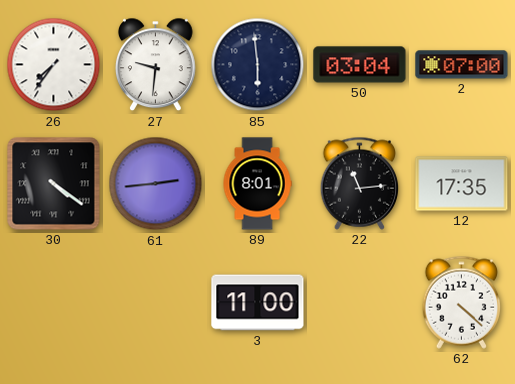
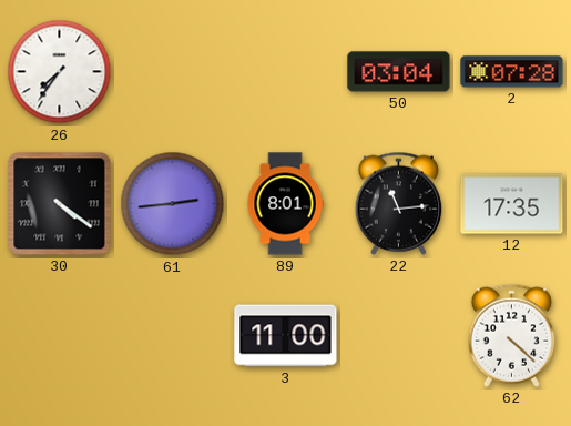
27: 9:31 -> none (156, 65)
85: 5:59 -> none (258, 65)
2: 07:00 -> 07:28 (512, 72)
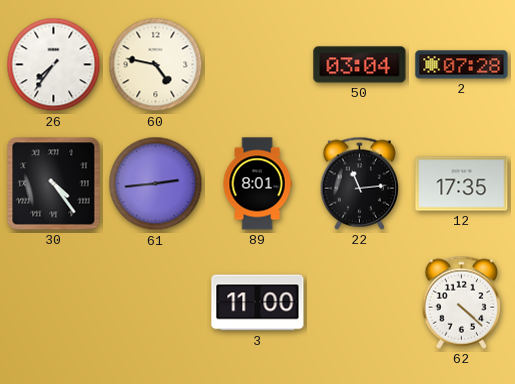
60: none -> 4:47 (156, 65)
30: 4:21 -> 4:24 (54, 184)
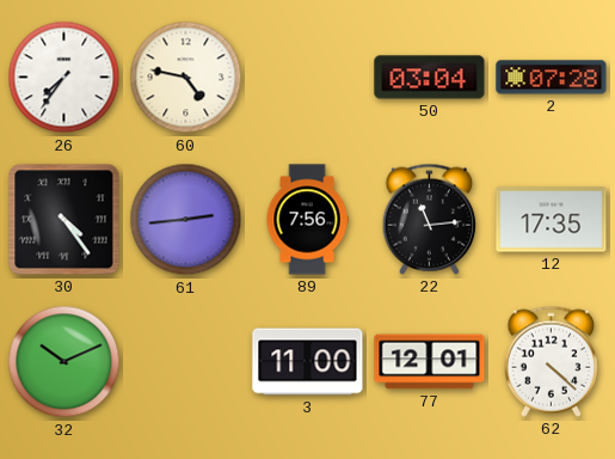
89: 8:01 -> 7:56 (307, 220)
32: none -> 10:11 (64, 362)
77: none -> 12:01 (430, 362)
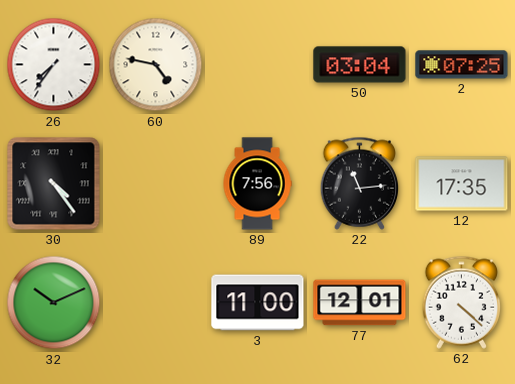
2: 07:28 -> 07:25 (462, 65)
61: 2:44 -> none (186, 220)
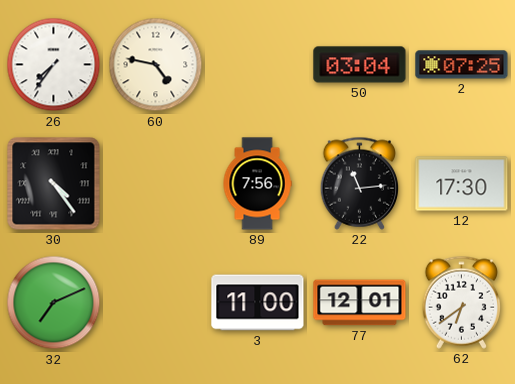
12: 17:35 -> 17:30 (462, 184)
32: 10:11 -> 7:11 (54, 303)
62: 4:22 -> 6:39 (462, 302)
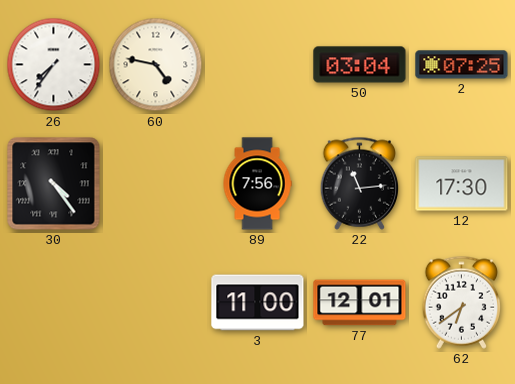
32: 7:11 -> none (54, 303)
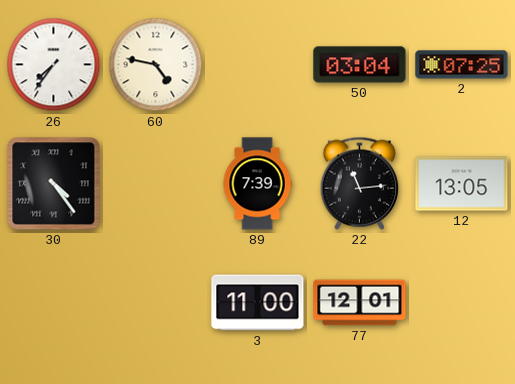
89: 7:56 -> 7:39 (257, 184)
12: 17:30 -> 13:05 (462, 184)
62: 6:39 -> none (462, 302)
